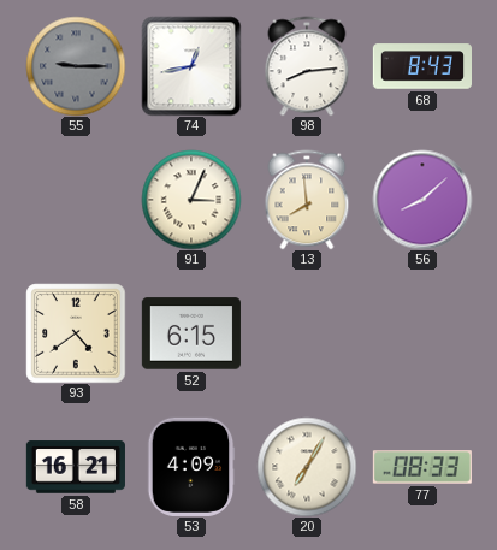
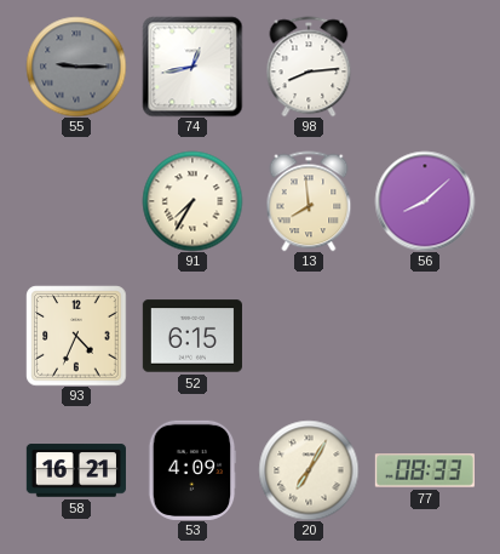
68: 8:43 -> none (421, 66)
91: 3:04 -> 7:35 (192, 201)
93: 4:39 -> 4:34 (76, 336)
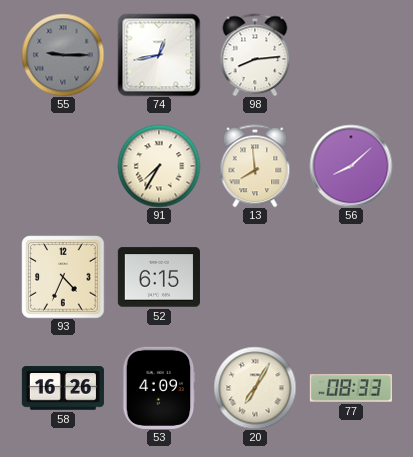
58: 16:21 -> 16:26 (63, 388)
